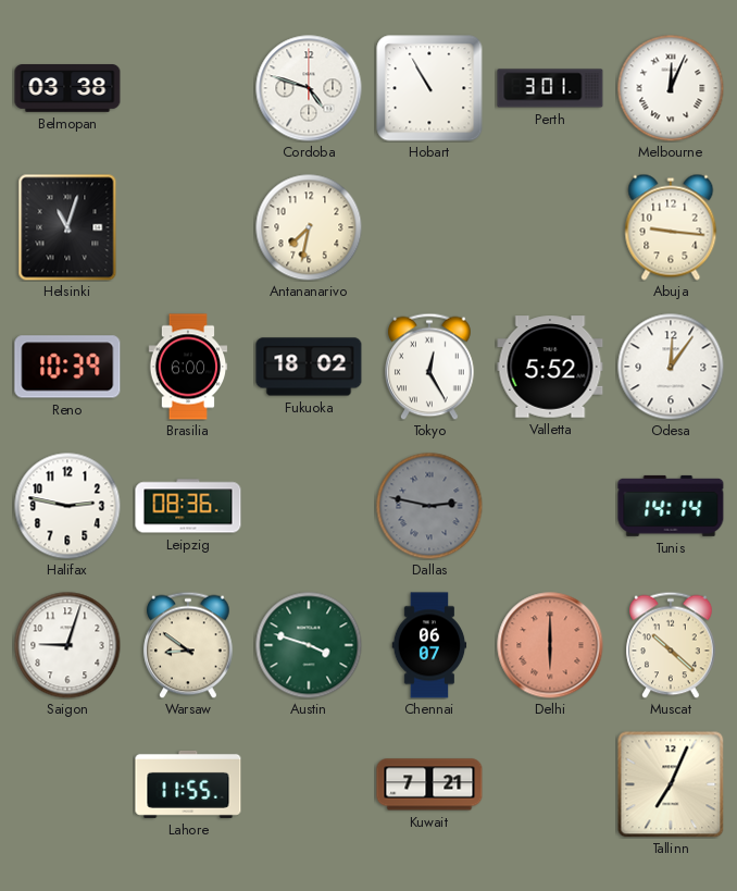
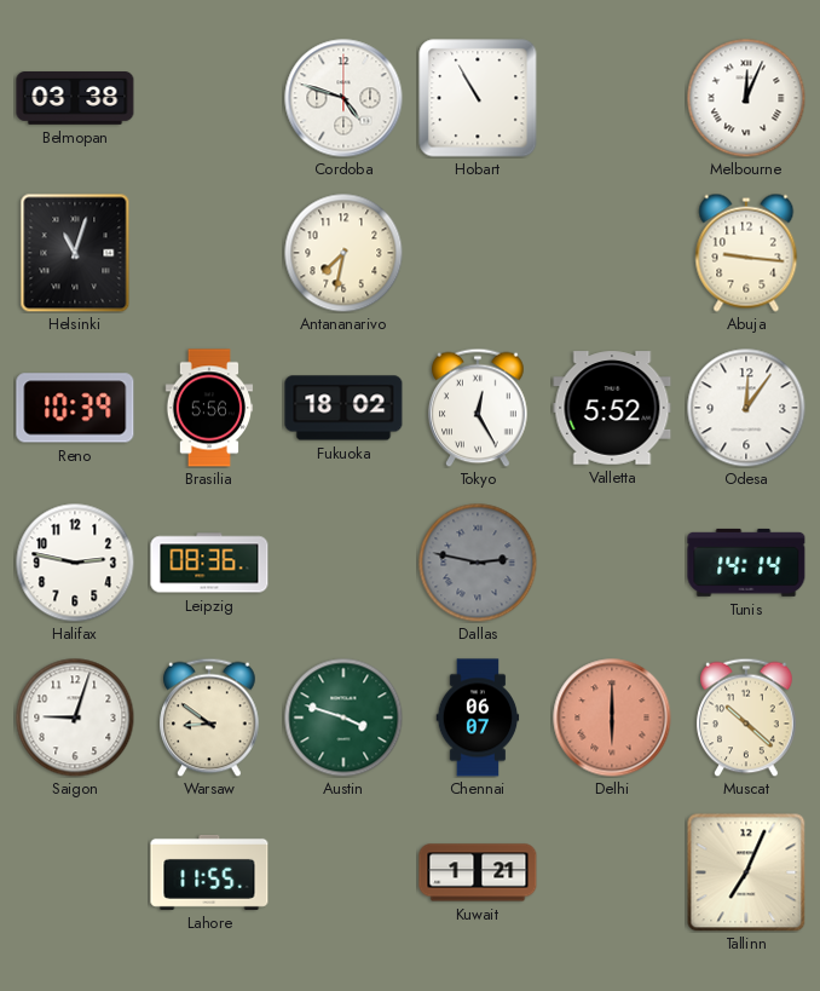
Perth: 3:01 -> none (550, 88)
Brasilia: 6:00 -> 5:56 (209, 408)
Kuwait: 7:21 -> 1:21 (478, 872)
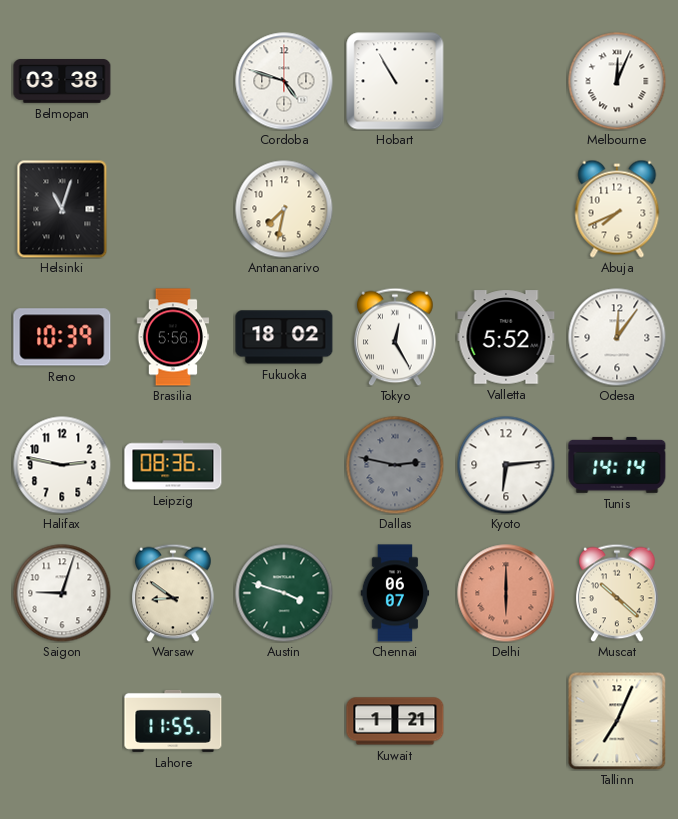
Abuja: 9:16 -> 7:41 (617, 209)
Kyoto: none -> 6:14 (506, 465)
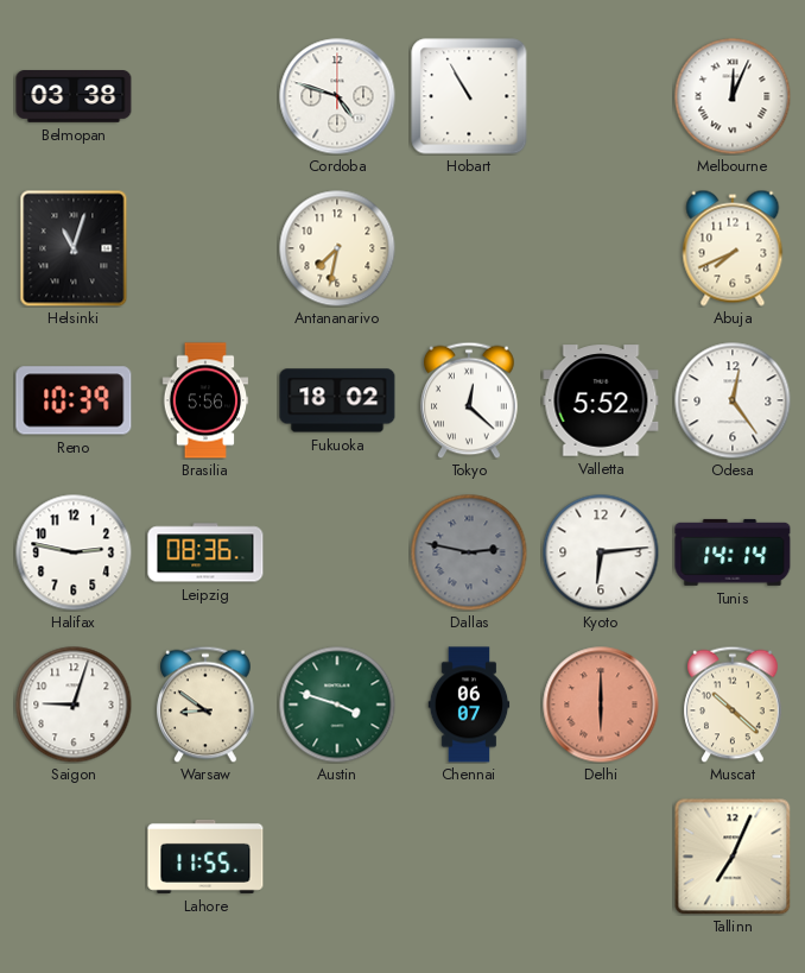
Tokyo: 12:25 -> 12:22 (469, 400)
Odesa: 12:06 -> 12:24 (733, 400)
Kuwait: 1:21 -> none (395, 721)
